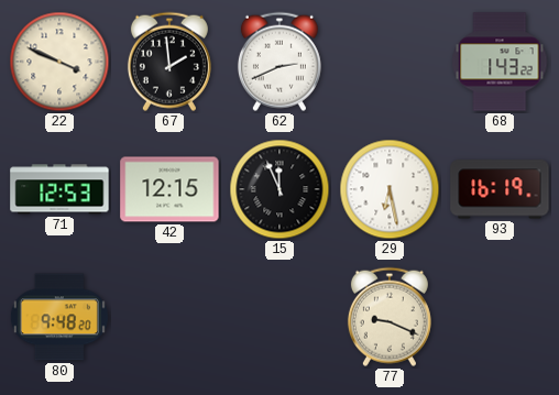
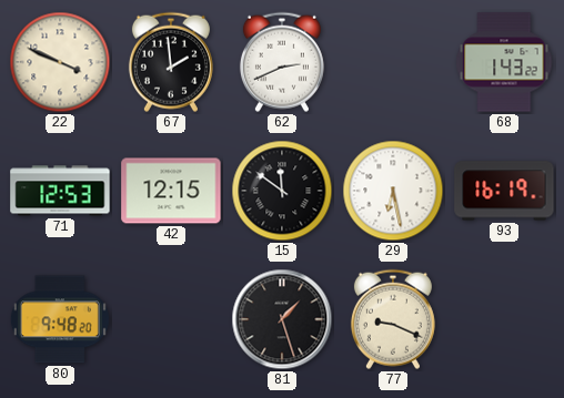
15: 11:56 -> 11:51 (282, 191)
81: none -> 1:27 (282, 319)
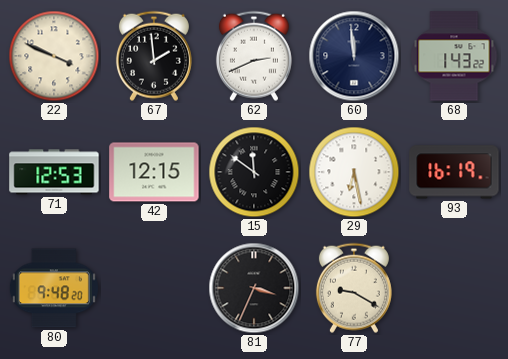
60: none -> 11:59 (354, 56)
81: 1:27 -> 3:34 (254, 288)
77: 9:19 -> 9:20 (354, 288)
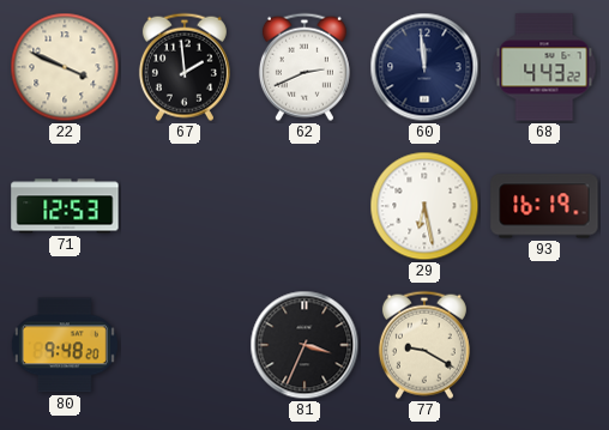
68: 1:43 -> 4:43 (544, 67)
42: 12:15 -> none (154, 172)
15: 11:51 -> none (254, 172)
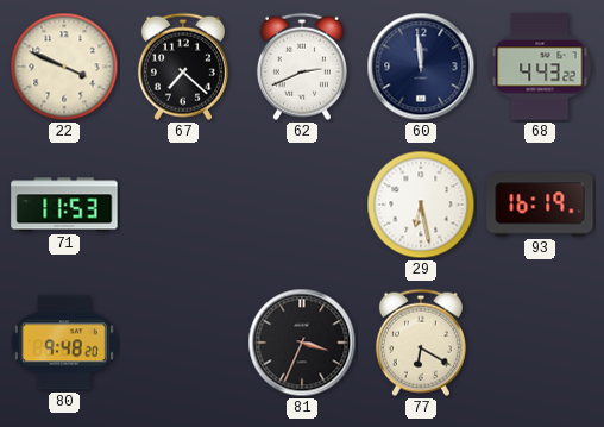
67: 1:59 -> 7:22 (183, 67)
71: 12:53 -> 11:53 (64, 205)
77: 9:20 -> 6:20 (421, 343)
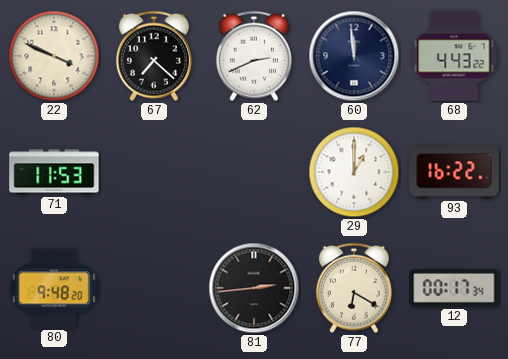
29: 6:28 -> 1:00 (354, 172)
93: 16:19 -> 16:22 (454, 172)
81: 3:34 -> 2:44 (254, 288)
12: none -> 00:17 (454, 288)
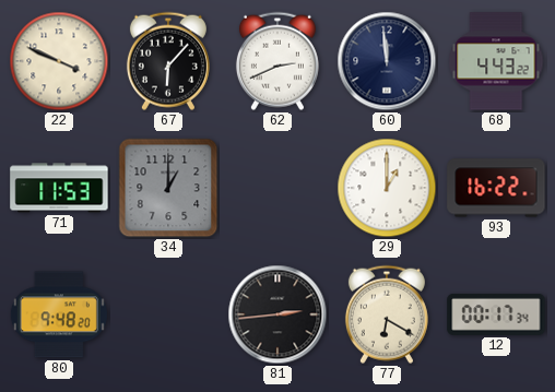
67: 7:22 -> 6:07 (168, 61)
34: none -> 1:00 (168, 188)
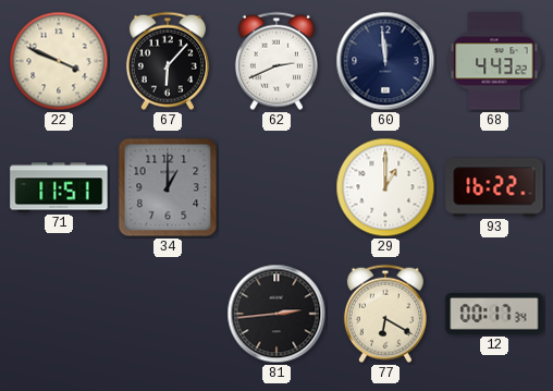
71: 11:53 -> 11:51 (59, 187)
80: 9:48 -> none (59, 314)
